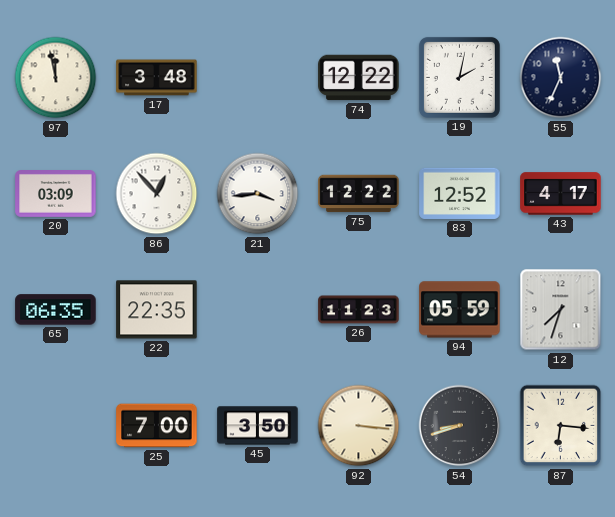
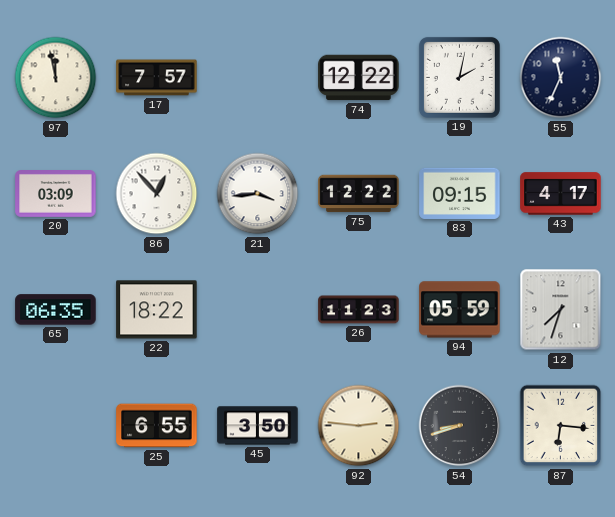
17: 3:48 -> 7:57 (157, 78)
83: 12:52 -> 09:15 (460, 193)
22: 22:35 -> 18:22 (157, 310)
25: 7:00 -> 6:55 (157, 426)
92: 3:16 -> 2:46 (359, 426)
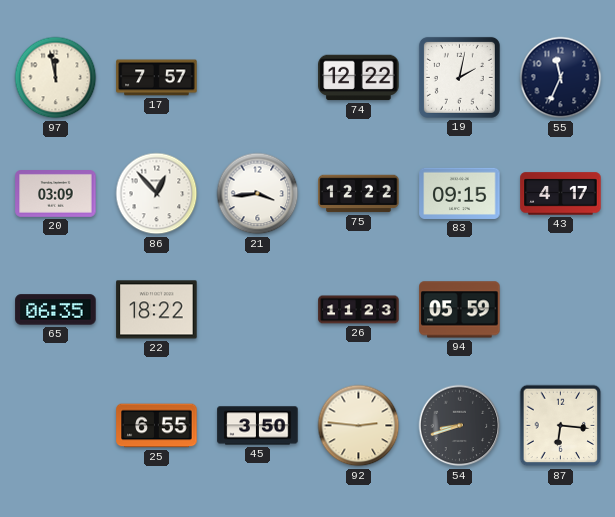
12: 7:33 -> none (561, 310)
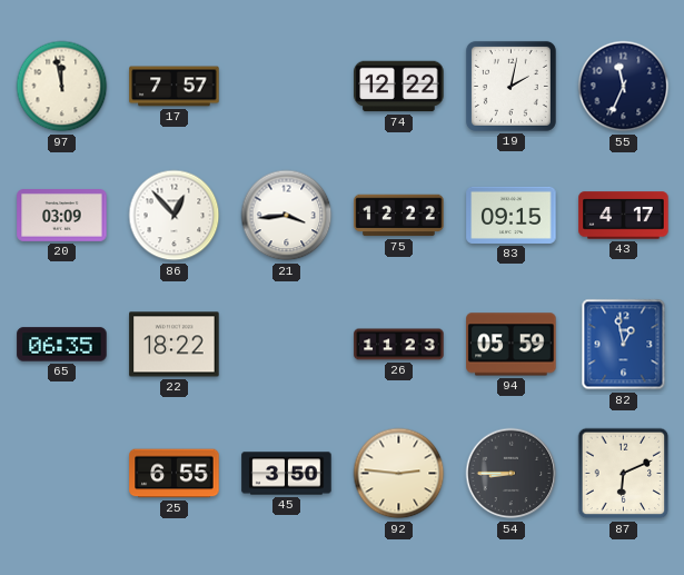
82: none -> 12:58 (624, 345)
54: 8:42 -> 8:45 (512, 474)
87: 6:16 -> 6:11 (624, 474)
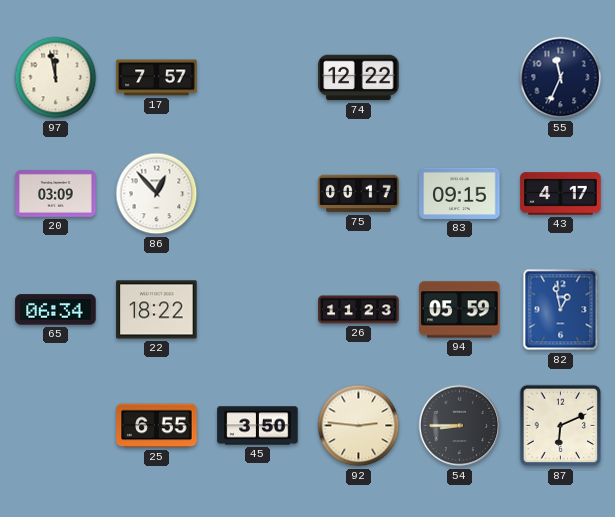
19: 2:02 -> none (510, 86)
21: 3:44 -> none (287, 216)
75: 12:22 -> 00:17 (359, 194)
65: 06:35 -> 06:34 (56, 310)
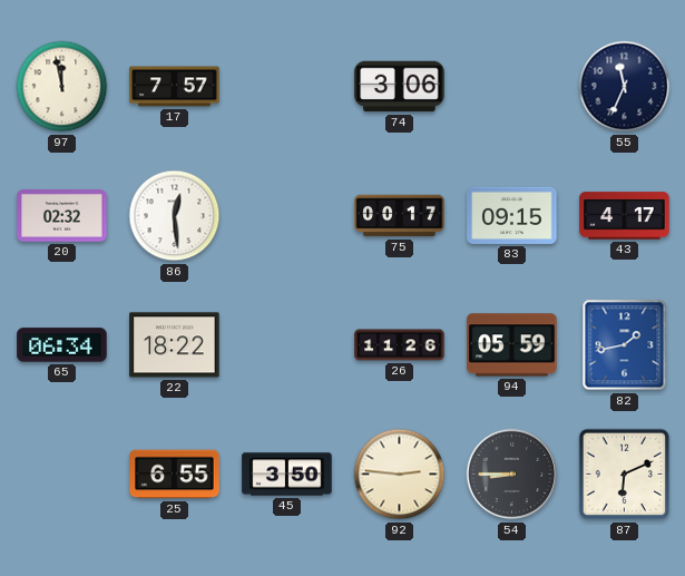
74: 12:22 -> 3:06 (400, 87)
20: 03:09 -> 02:32 (62, 216)
86: 12:53 -> 12:29 (175, 216)
26: 11:23 -> 11:26 (400, 345)
82: 12:58 -> 1:43 (625, 345)
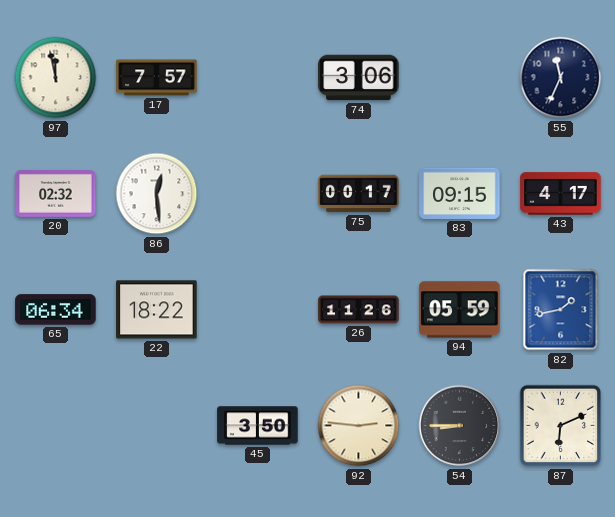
25: 6:55 -> none (175, 475)
